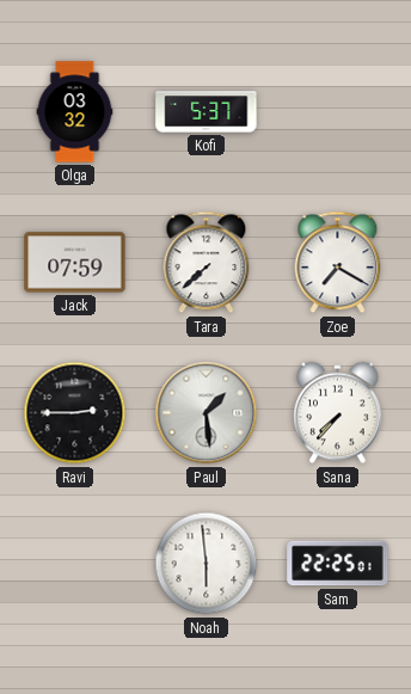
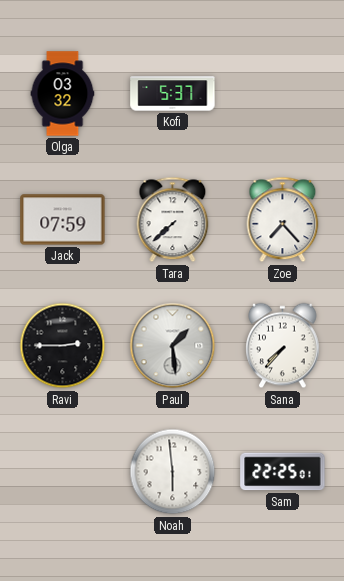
Zoe: 7:20 -> 7:23 (283, 220)
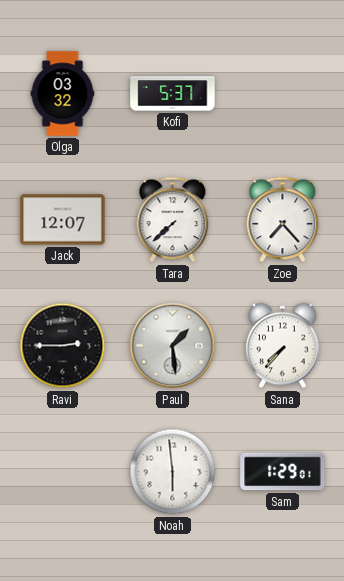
Jack: 07:59 -> 12:07 (63, 220)
Sam: 22:25 -> 1:29 (283, 472)
